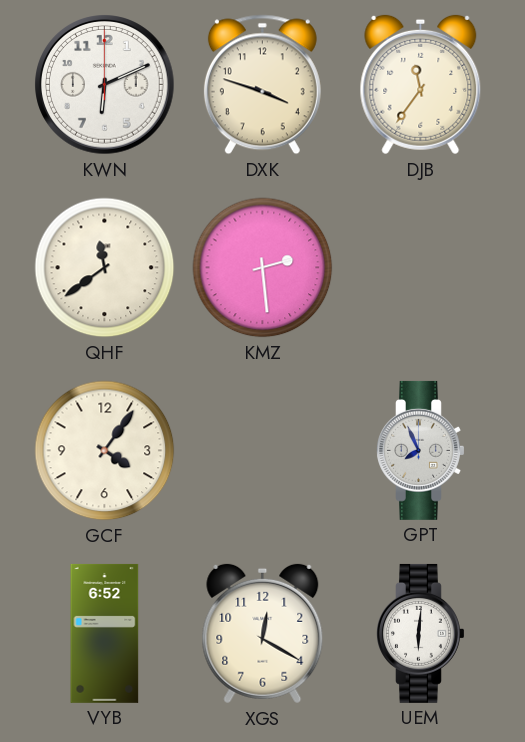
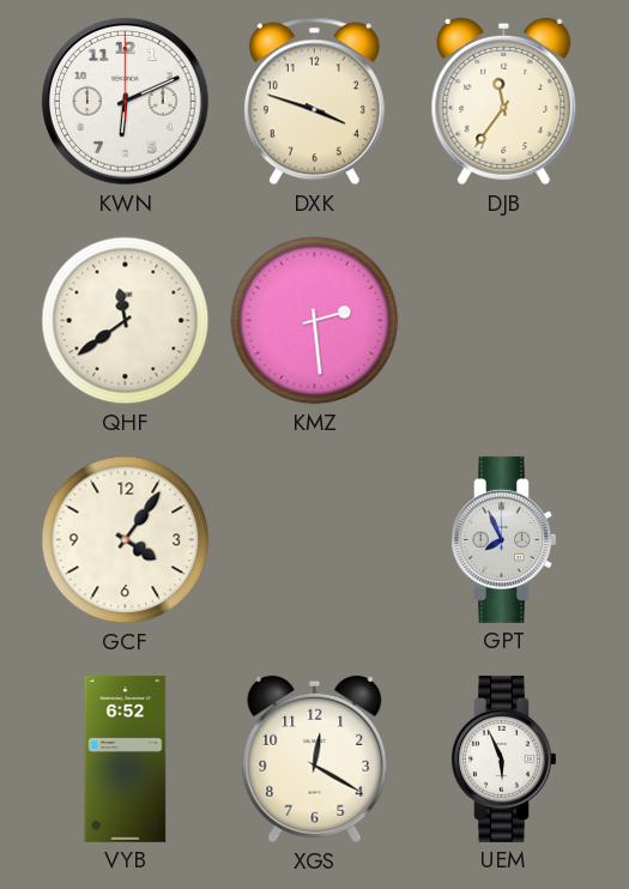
UEM: 6:01 -> 5:56 (504, 758)
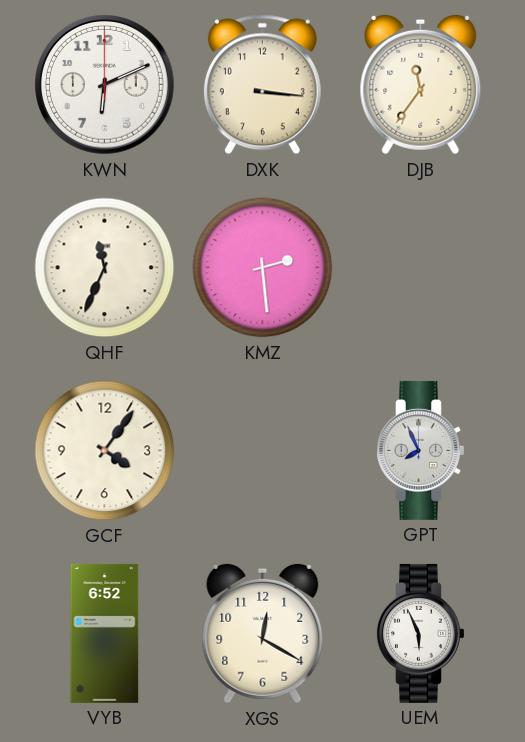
DXK: 3:48 -> 3:16 (262, 85)
QHF: 11:39 -> 11:34 (105, 268)
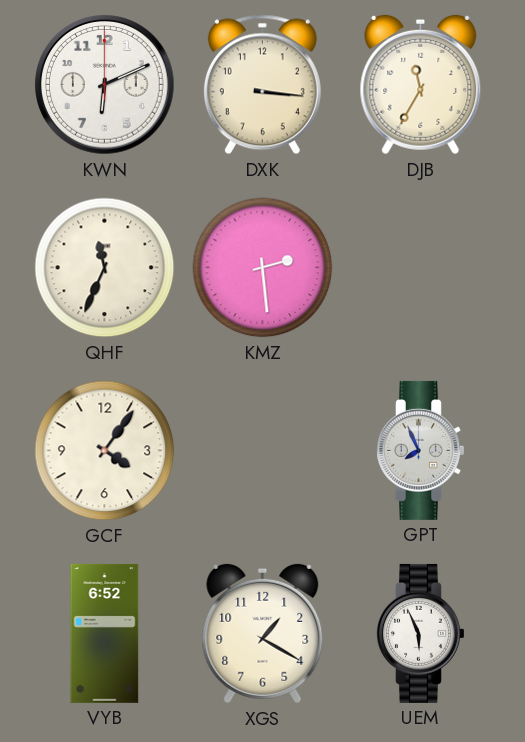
DJB: 11:36 -> 11:35 (421, 85)
XGS: 12:20 -> 1:20 (263, 634)
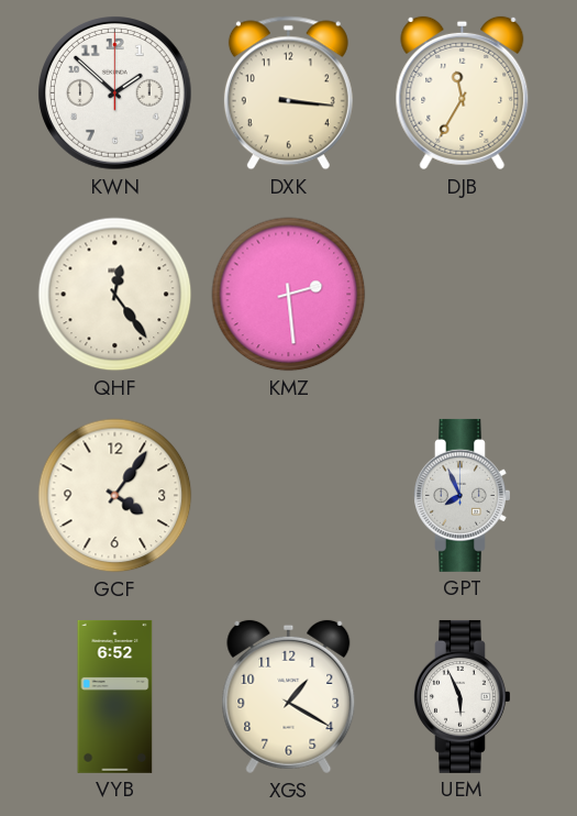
KWN: 6:11 -> 1:52 (115, 93)
QHF: 11:34 -> 12:24 (115, 295)
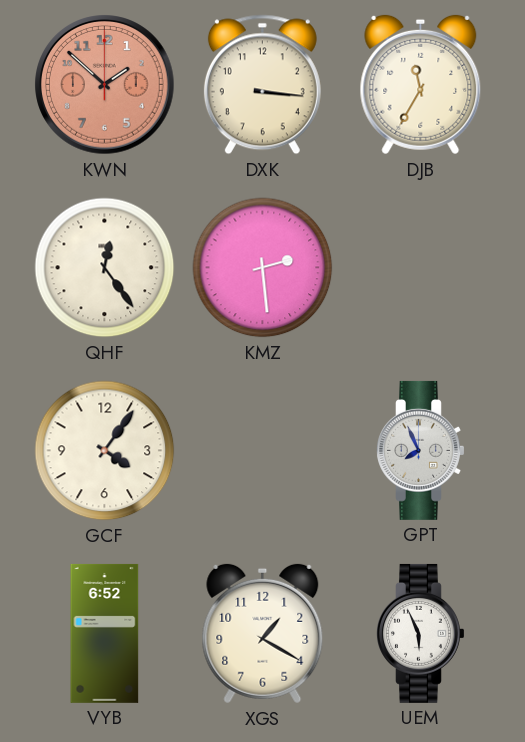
KWN dial: white -> salmon (105, 85)
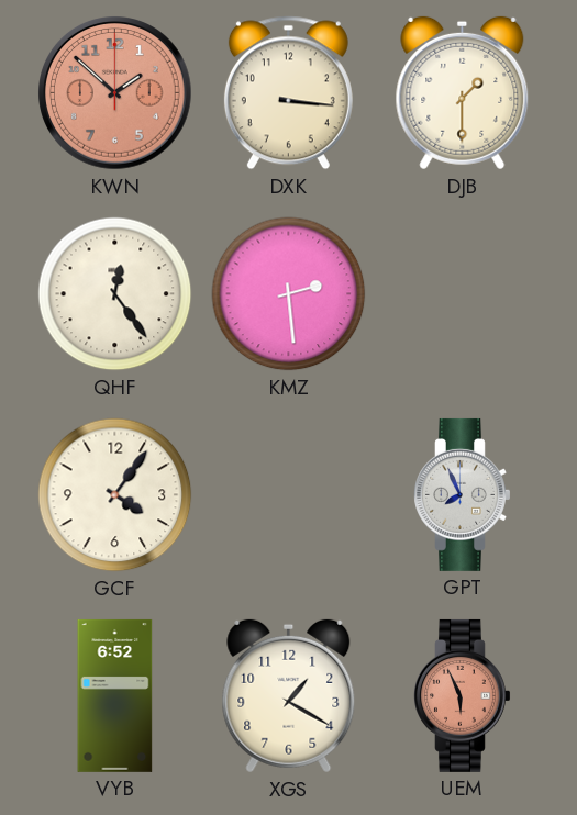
DJB: 11:35 -> 1:30 (463, 93)
UEM dial: white -> salmon (463, 695)
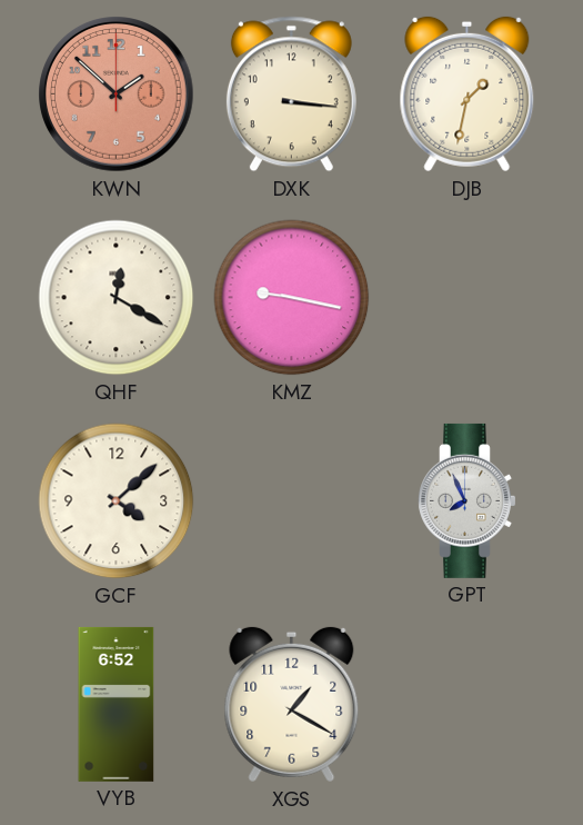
DJB: 1:30 -> 1:32 (468, 95)
QHF: 12:24 -> 12:20 (117, 298)
KMZ: 2:29 -> 9:17 (292, 298)
GCF: 4:06 -> 4:08 (117, 501)
UEM: 5:56 -> none (463, 695)
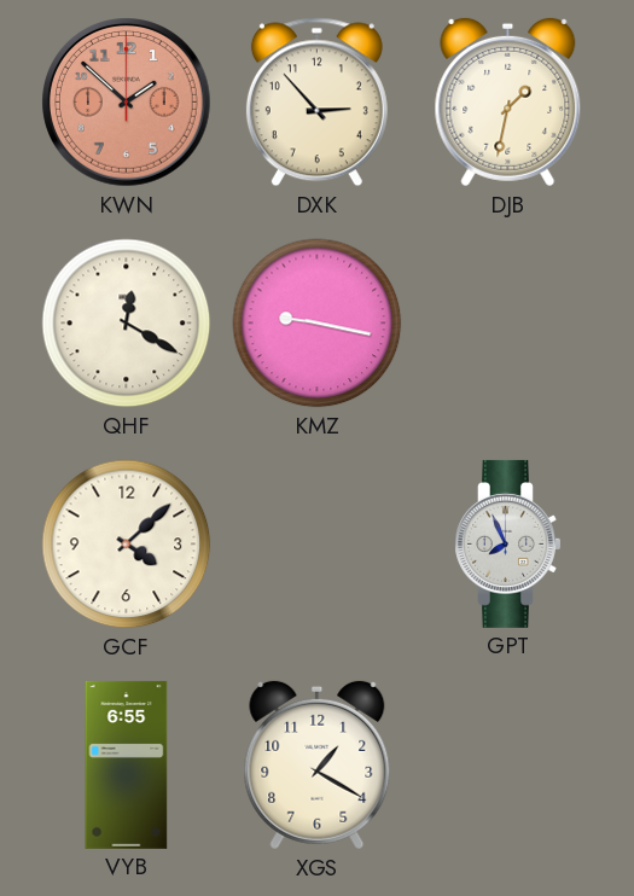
DXK: 3:16 -> 2:53 (316, 103)
VYB: 6:52 -> 6:55 (127, 764)
